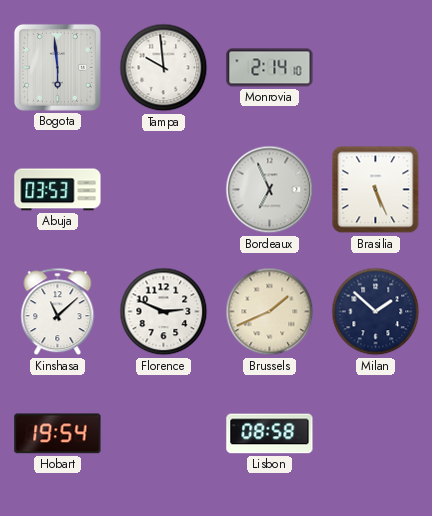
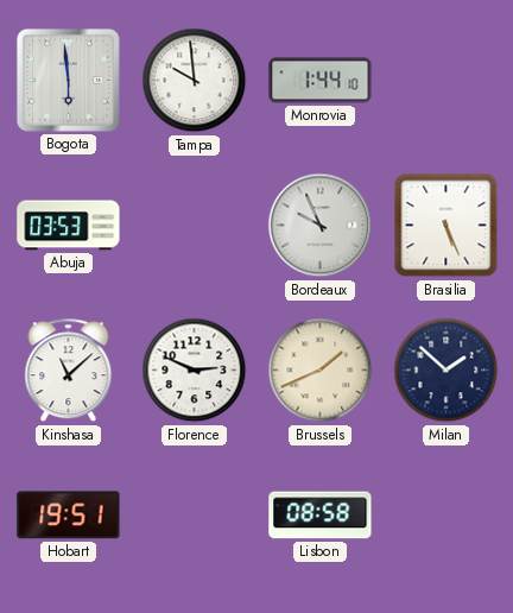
Monrovia: 2:14 -> 1:44 (321, 81)
Bordeaux: 6:56 -> 9:56 (321, 226)
Hobart: 19:54 -> 19:51 (69, 516)
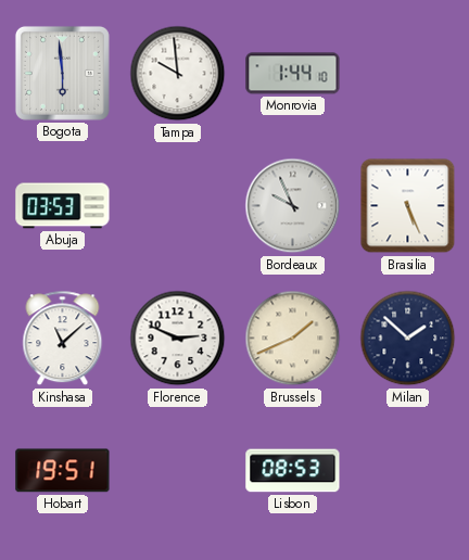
Lisbon: 08:58 -> 08:53 (293, 471)
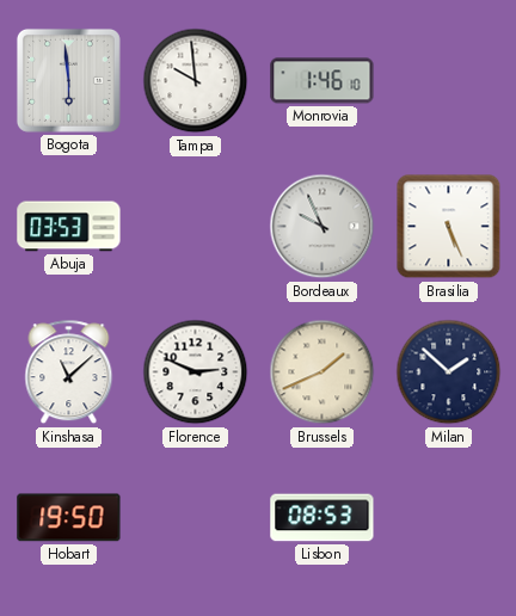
Monrovia: 1:44 -> 1:46 (322, 81)
Hobart: 19:51 -> 19:50 (69, 518)
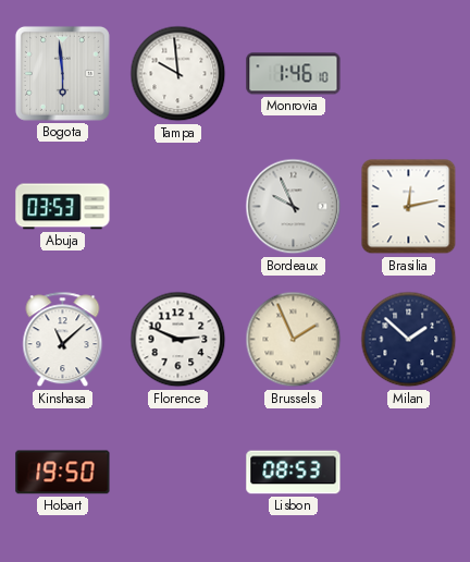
Brasilia: 5:26 -> 12:13 (409, 207)
Brussels: 1:41 -> 1:56 (294, 340)
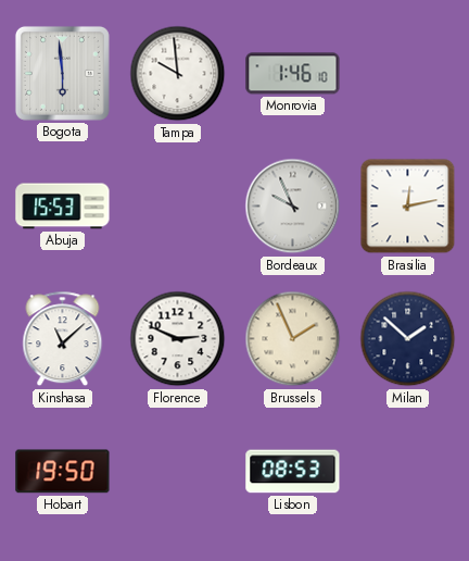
Abuja: 03:53 -> 15:53 (63, 207)
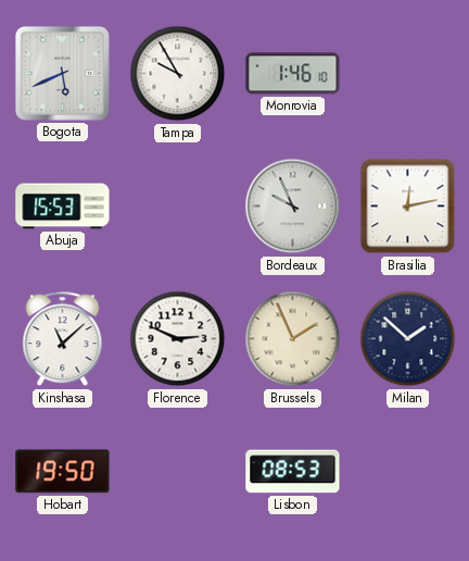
Bogota: 5:59 -> 5:41 (62, 73)
Tampa: 9:59 -> 9:55 (178, 74)
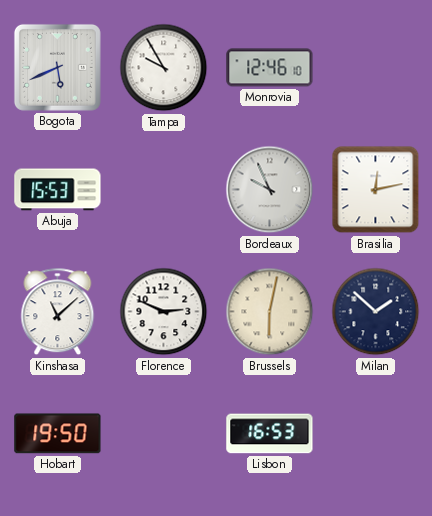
Monrovia: 1:46 -> 12:46 (270, 68)
Brussels: 1:56 -> 6:02 (270, 312)
Lisbon: 08:53 -> 16:53 (270, 434)
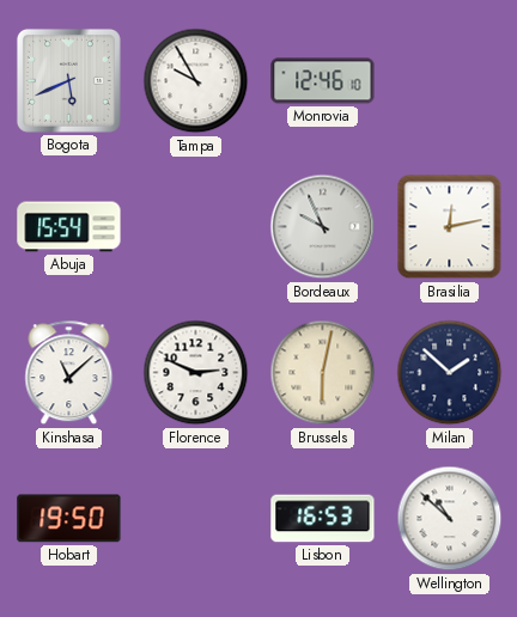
Abuja: 15:53 -> 15:54 (69, 227)
Wellington: none -> 10:52 (450, 519)
